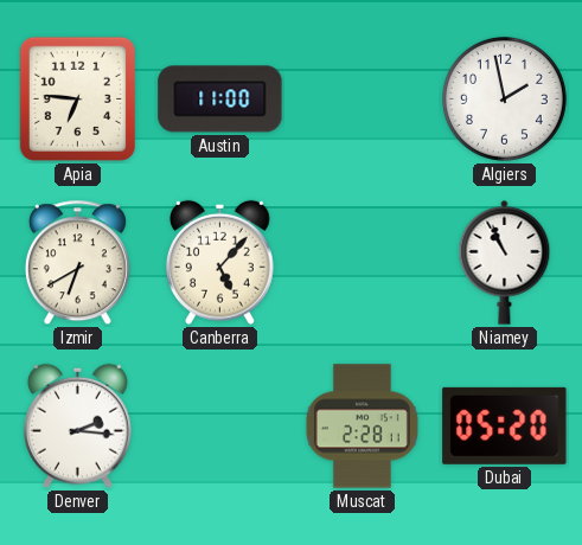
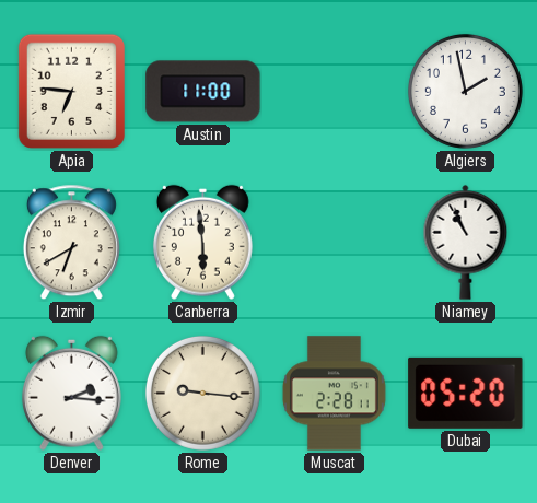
Canberra: 5:07 -> 5:59 (202, 242)
Rome: none -> 9:16 (202, 393)
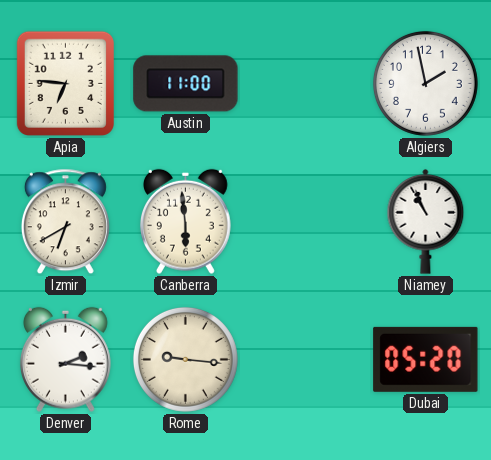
Muscat: 2:28 -> none (334, 394)
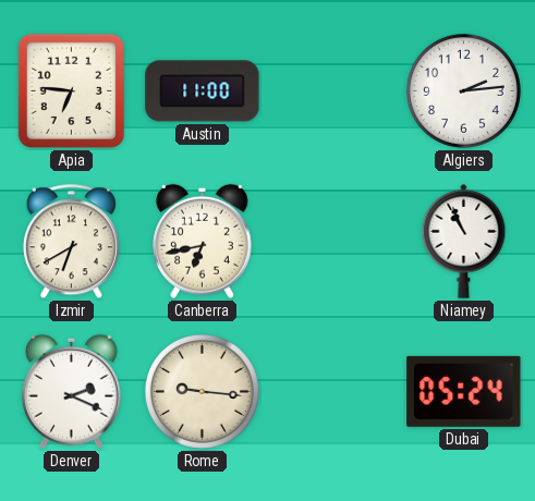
Algiers: 1:58 -> 2:14 (463, 90)
Canberra: 5:59 -> 6:43 (202, 241)
Denver: 2:16 -> 2:19 (71, 391)
Dubai: 05:20 -> 05:24 (464, 391)
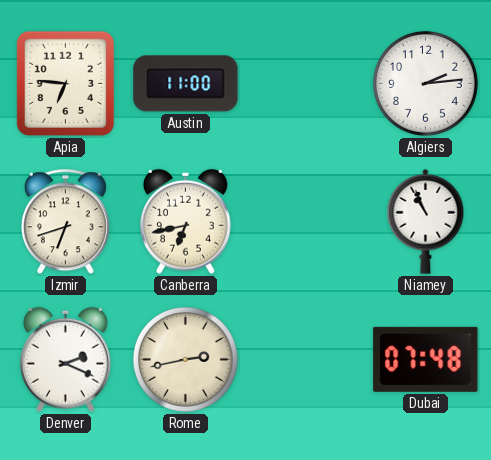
Izmir: 6:40 -> 6:42 (65, 222)
Rome: 9:16 -> 2:43 (185, 359)
Dubai: 05:24 -> 07:48 (426, 359)
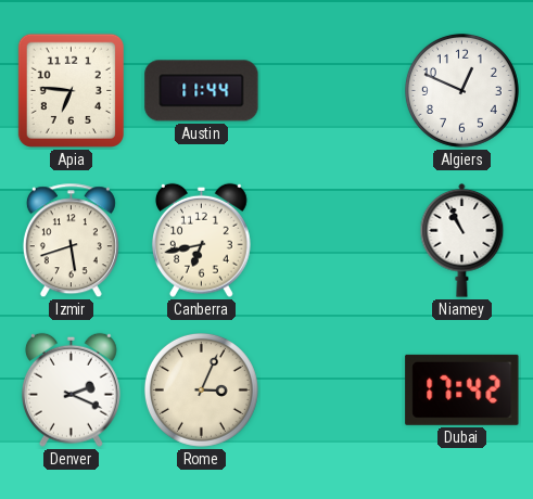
Austin: 11:00 -> 11:44 (202, 91)
Algiers: 2:14 -> 12:49 (461, 90)
Izmir: 6:42 -> 5:42 (71, 241)
Rome: 2:43 -> 3:04 (201, 389)
Dubai: 07:48 -> 17:42 (462, 389)
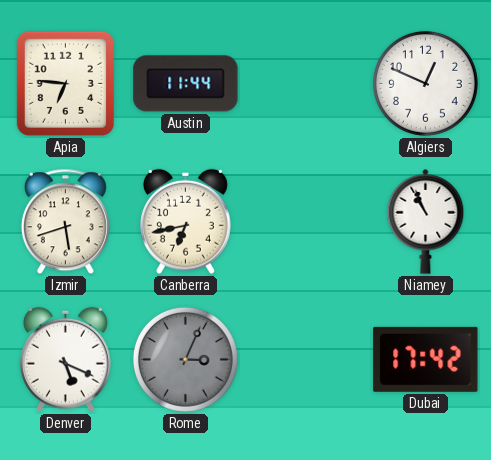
Denver: 2:19 -> 5:19 (65, 359)
Rome dial: cream -> grey (185, 359)
